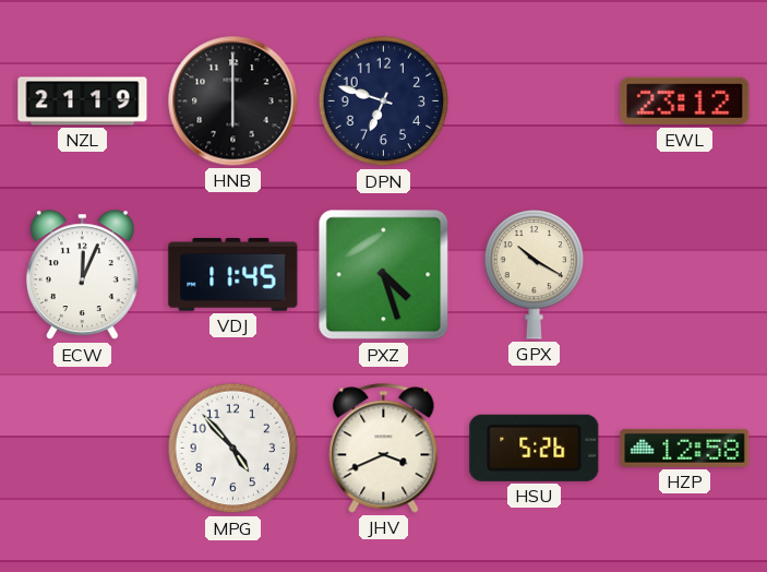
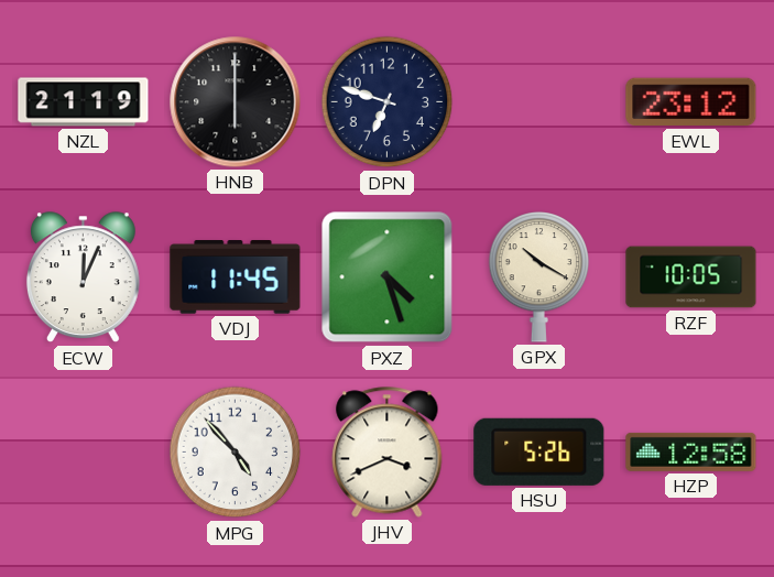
RZF: none -> 10:05 (691, 277)
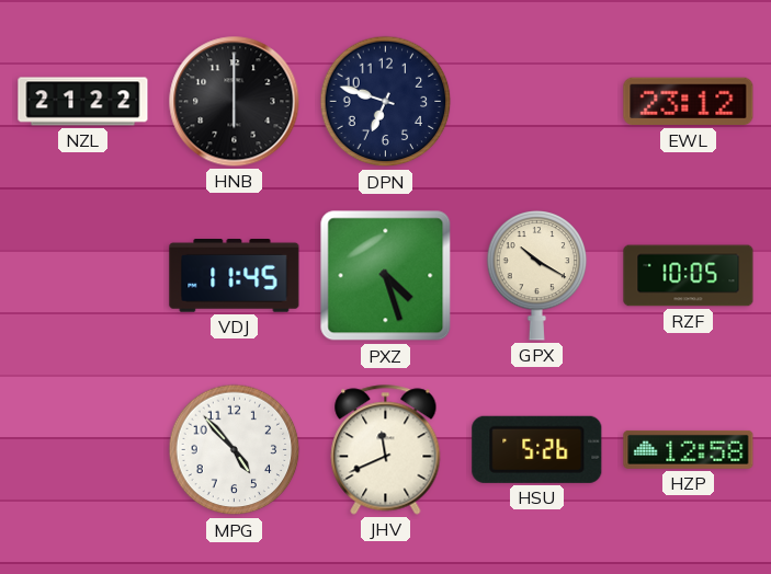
NZL: 21:19 -> 21:22 (83, 102)
ECW: 12:04 -> none (83, 277)
JHV: 3:41 -> 11:41 (386, 450)
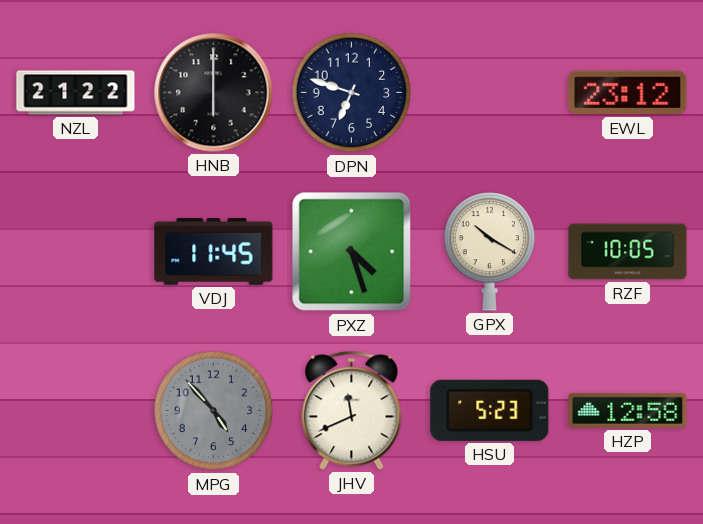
MPG dial: white -> grey (214, 411)
HSU: 5:26 -> 5:23 (490, 410)
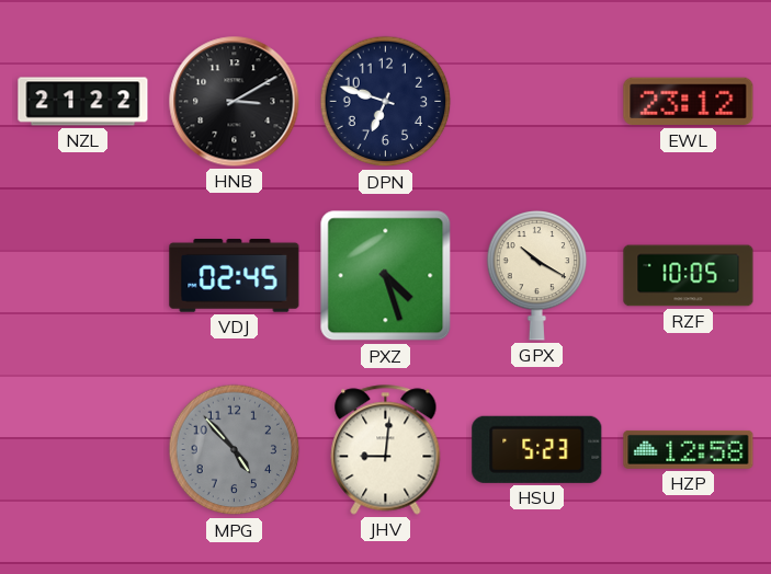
HNB: 6:00 -> 3:10 (235, 102)
VDJ: 11:45 -> 02:45 (235, 276)
JHV: 11:41 -> 9:01 (386, 450)
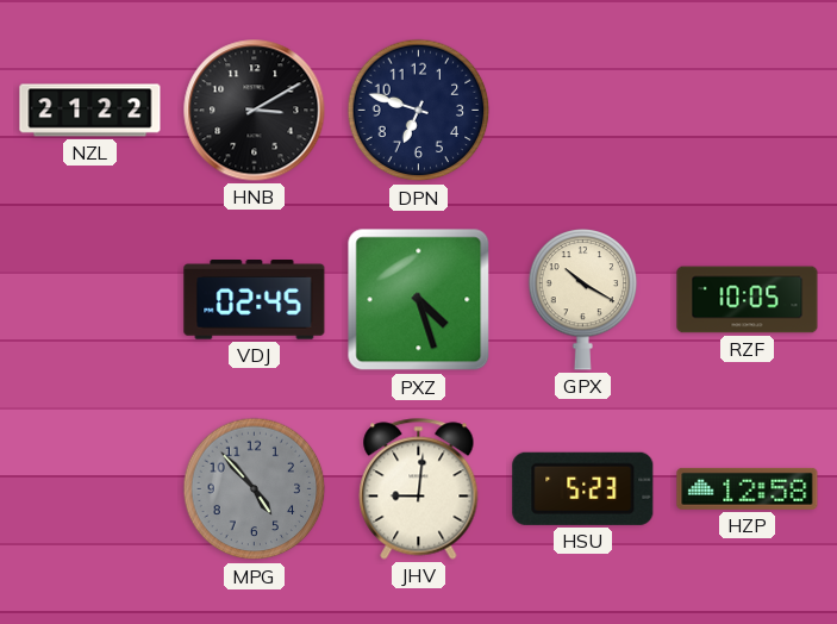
EWL: 23:12 -> none (689, 102)
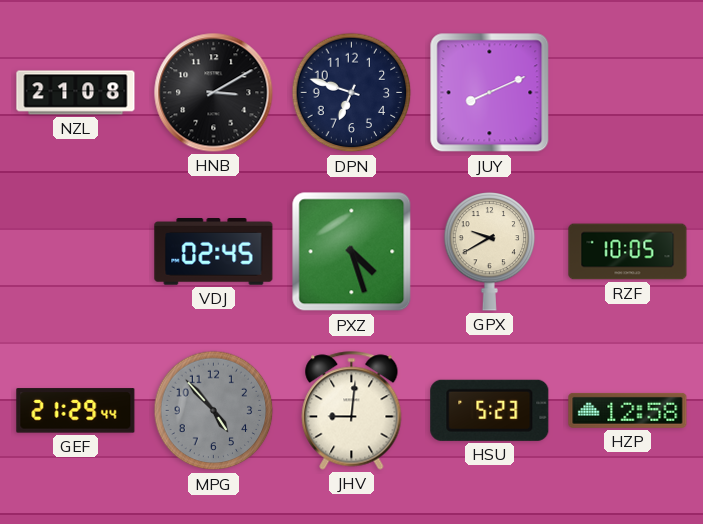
NZL: 21:22 -> 21:08 (76, 93)
JUY: none -> 8:11 (490, 93)
GPX: 10:20 -> 9:40 (490, 252)
GEF: none -> 21:29 (76, 411)
